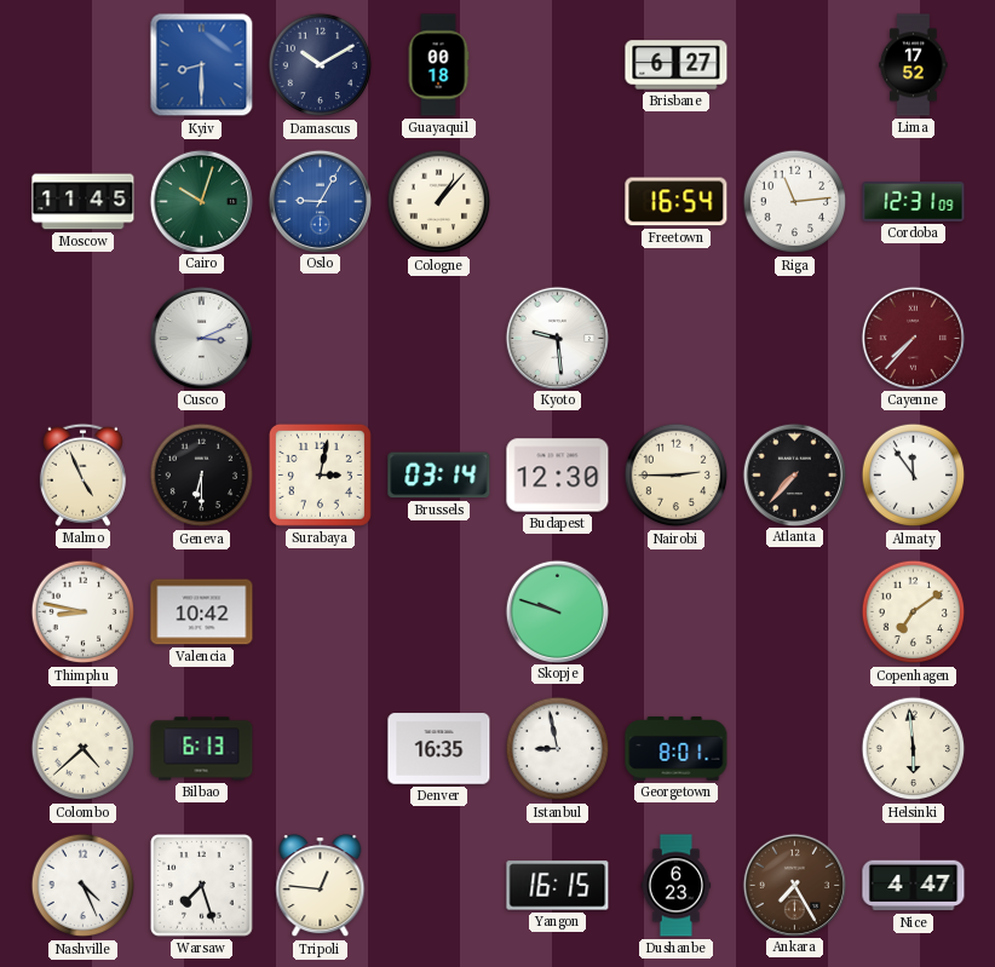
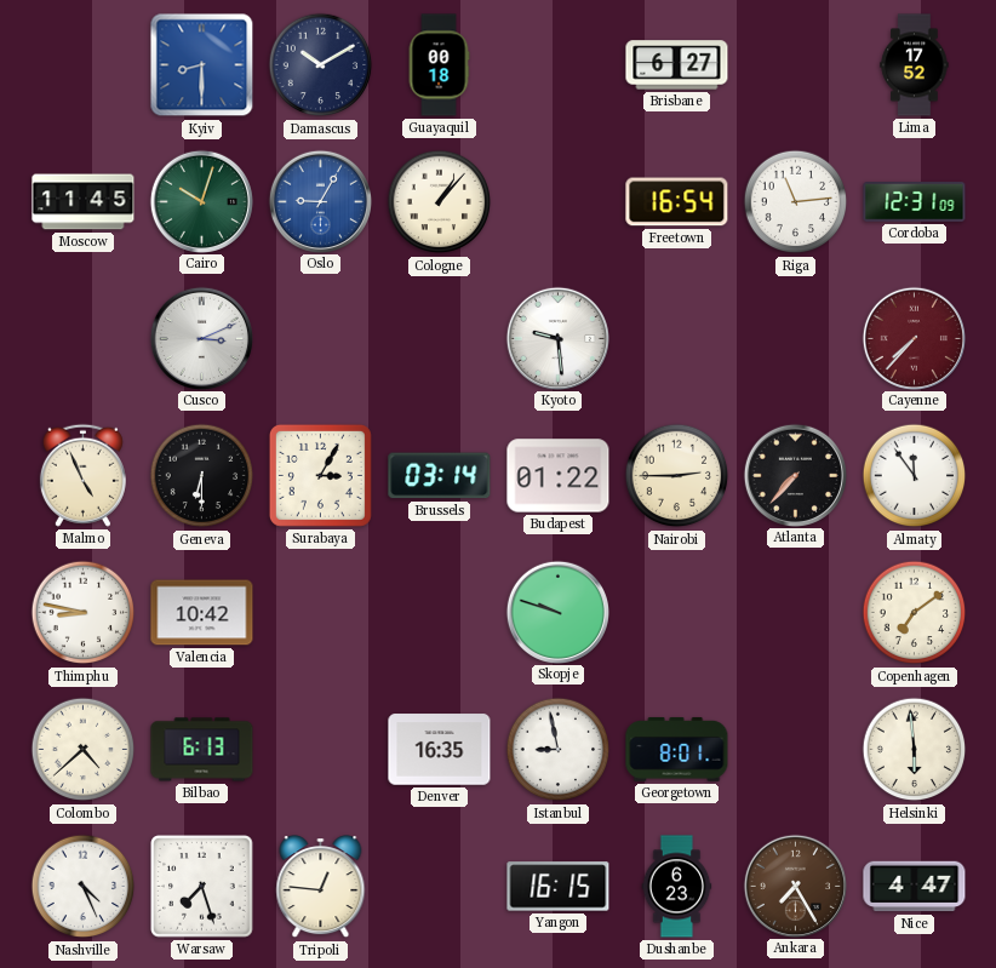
Surabaya: 3:02 -> 3:05 (320, 475)
Budapest: 12:30 -> 01:22 (559, 476)
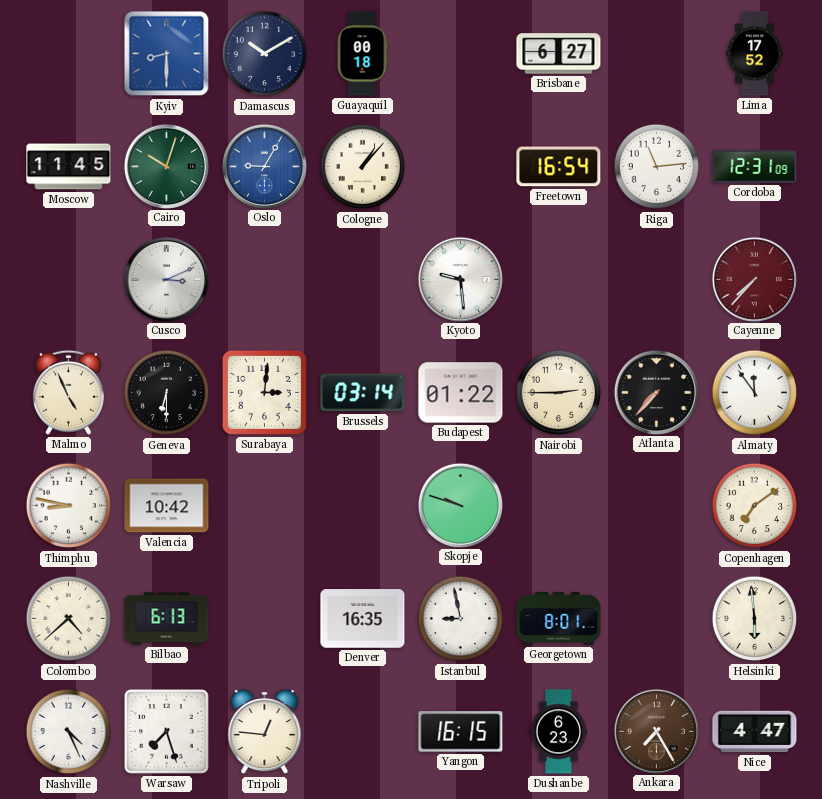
Surabaya: 3:05 -> 3:01 (264, 392)
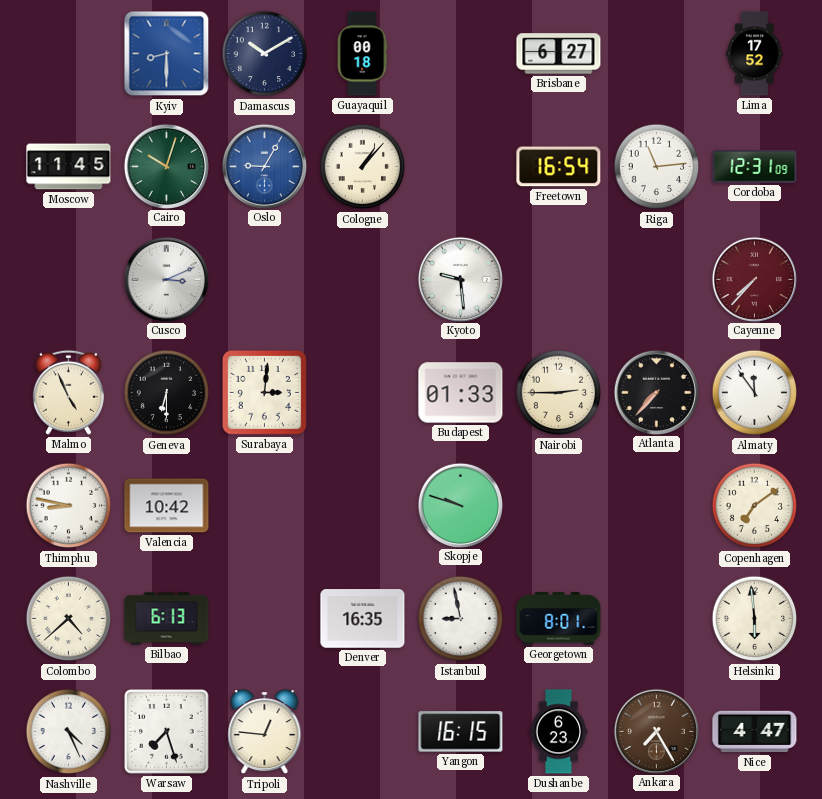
Brussels: 03:14 -> none (363, 393)
Budapest: 01:22 -> 01:33 (461, 393)
